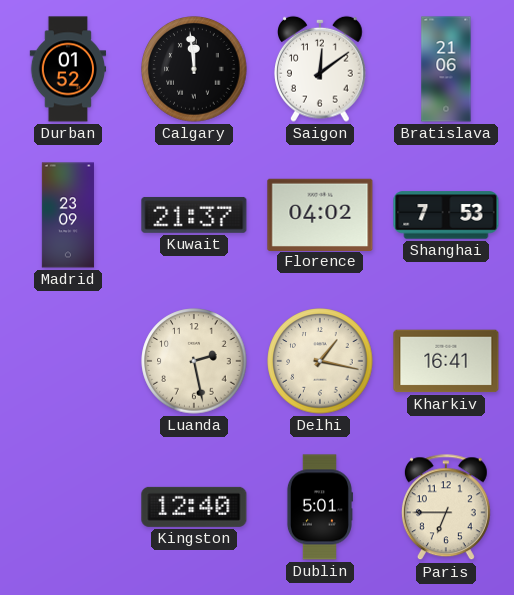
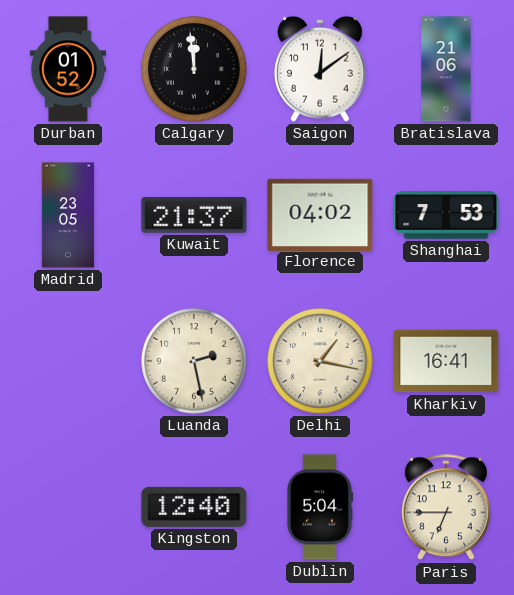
Madrid: 23:09 -> 23:05 (68, 215)
Dublin: 5:01 -> 5:04 (319, 507)
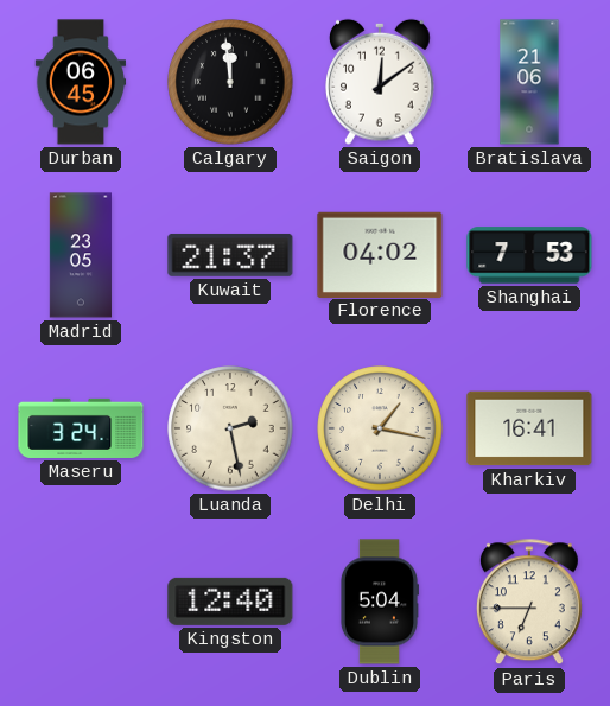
Durban: 01:52 -> 06:45 (81, 82)
Maseru: none -> 3:24 (81, 428)
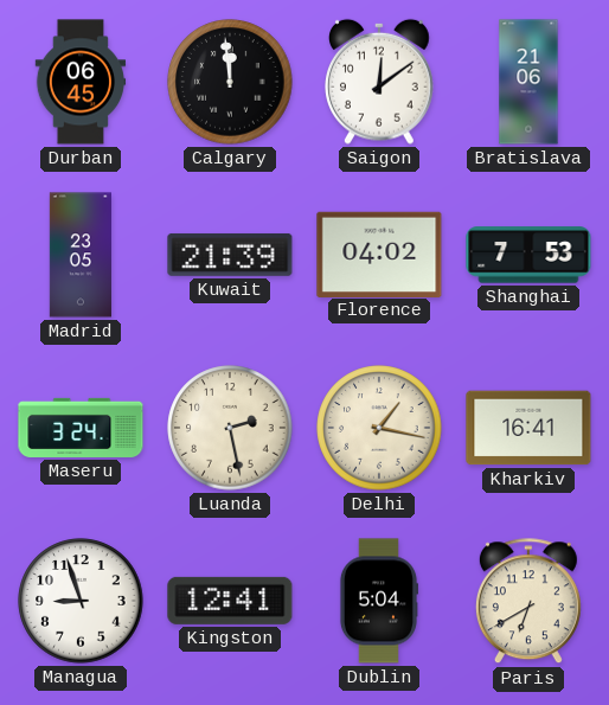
Kuwait: 21:37 -> 21:39 (230, 255)
Managua: none -> 8:57 (81, 601)
Kingston: 12:40 -> 12:41 (230, 601)
Paris: 6:45 -> 6:40 (528, 602)
